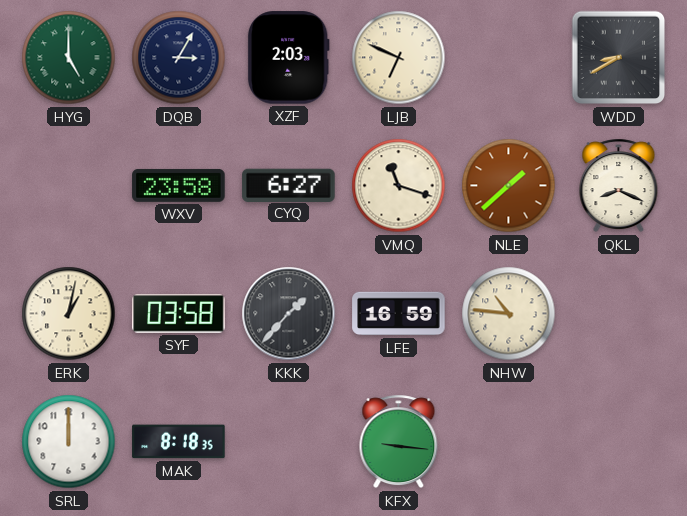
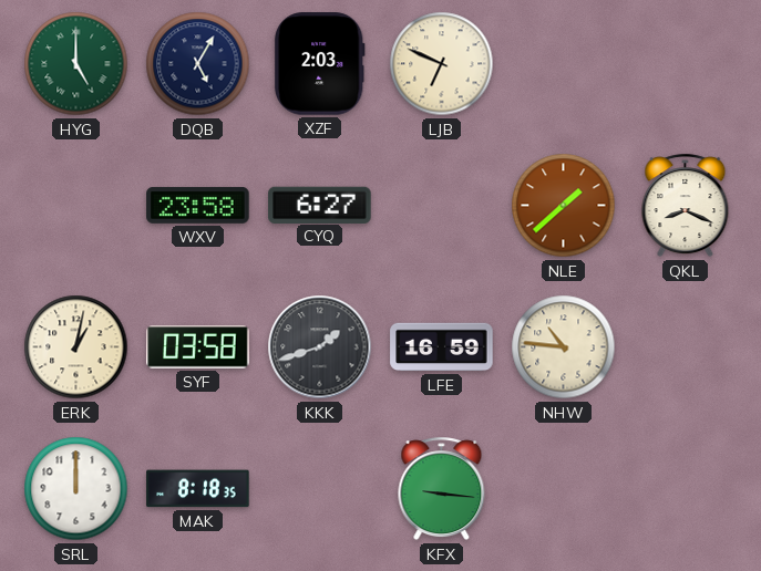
DQB: 3:05 -> 5:05 (198, 64)
WDD: 8:40 -> none (619, 58)
VMQ: 11:18 -> none (399, 186)
KKK: 1:37 -> 1:42 (320, 347)
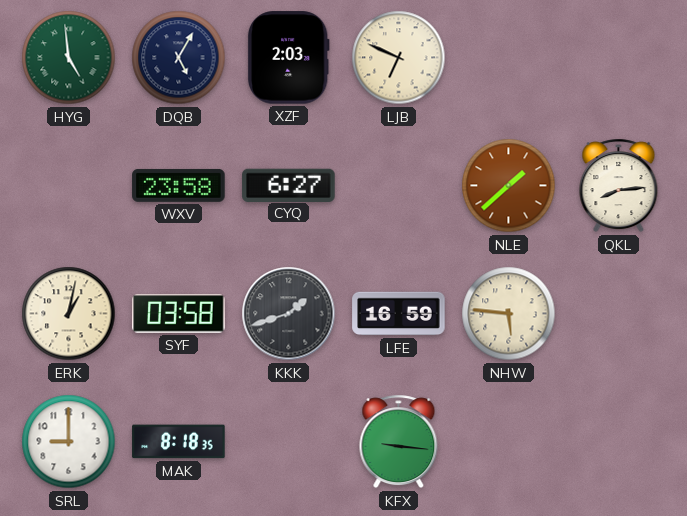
HYG: 5:00 -> 4:59 (69, 58)
QKL: 8:19 -> 8:14 (619, 186)
NHW: 10:46 -> 5:46 (509, 314)
SRL: 12:00 -> 9:00 (69, 442)
